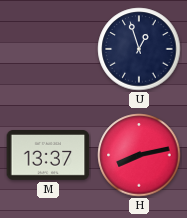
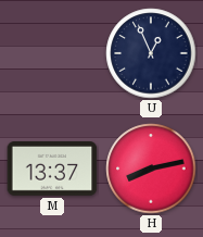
U: 12:57 -> 12:56 (151, 53)
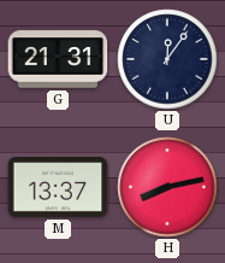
G: none -> 21:31 (58, 59)
U: 12:56 -> 12:06 (167, 59)
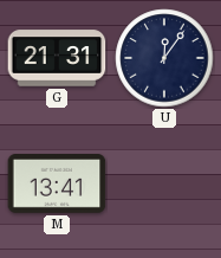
M: 13:37 -> 13:41 (57, 185)
H: 8:13 -> none (167, 187)
